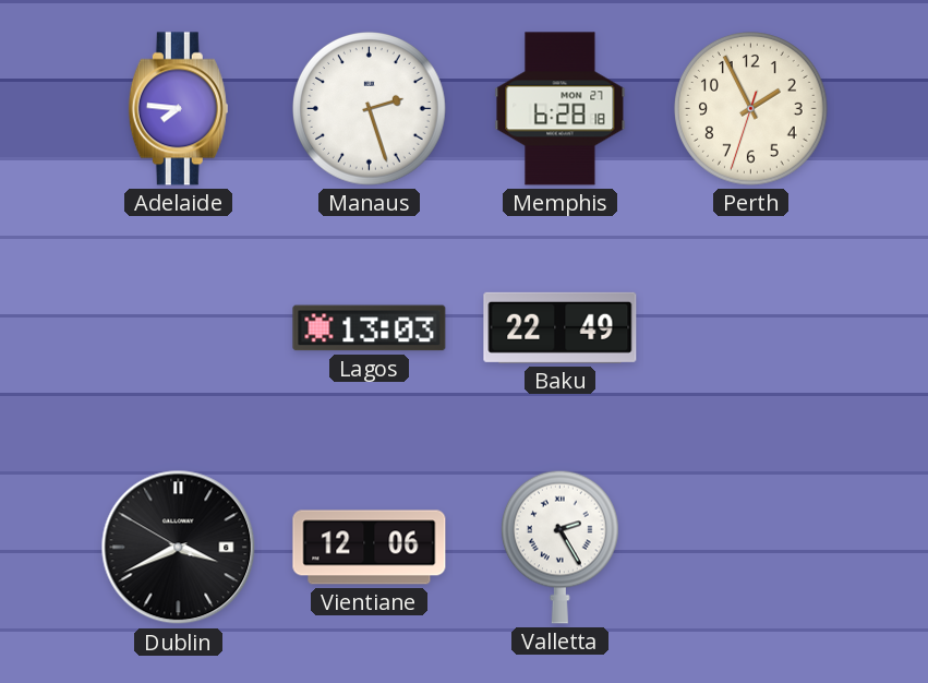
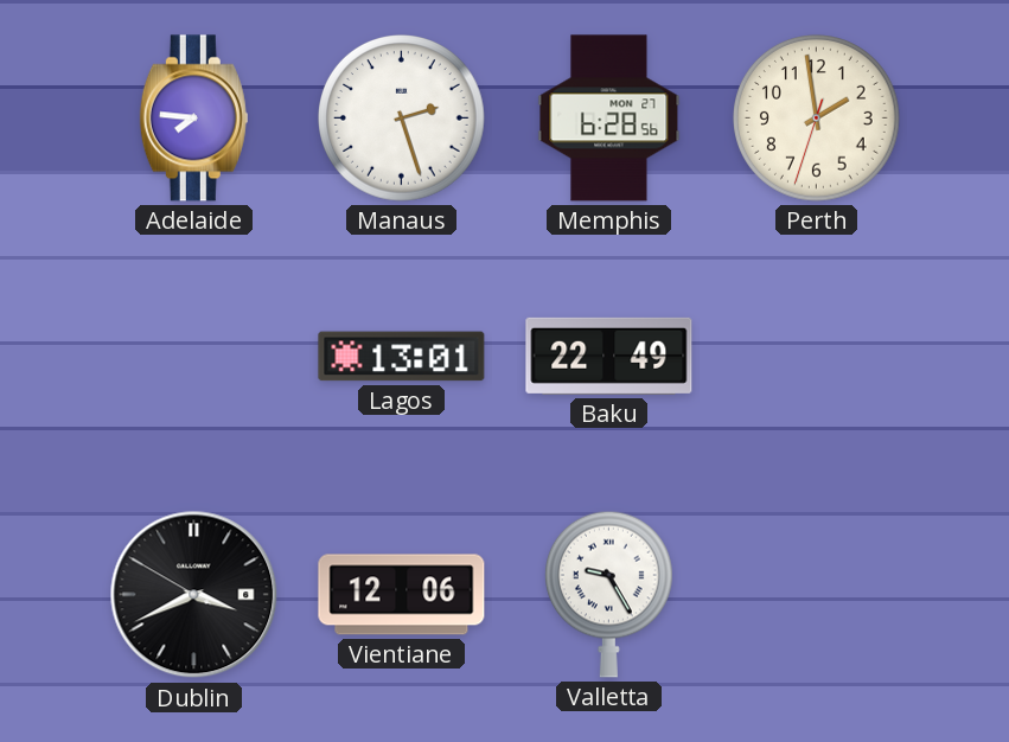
Memphis: 6:28:18 -> 6:28:56 (609, 119)
Perth: 1:55 -> 1:58 (817, 119)
Lagos: 13:03 -> 13:01 (402, 357)
Valletta: 2:25 -> 9:25 (608, 594)
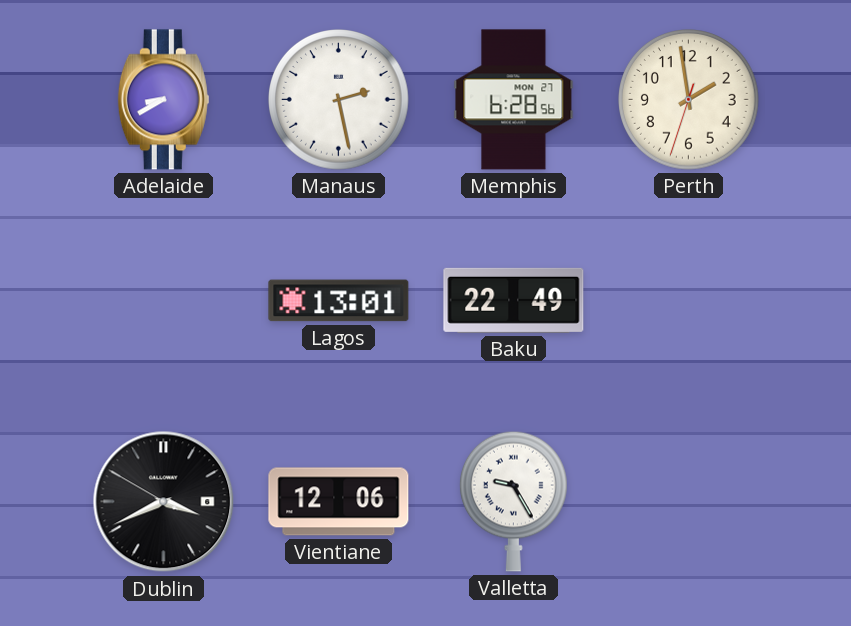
Adelaide: 7:46 -> 8:40 (163, 100)
Manaus: 2:27 -> 2:28 (339, 100)
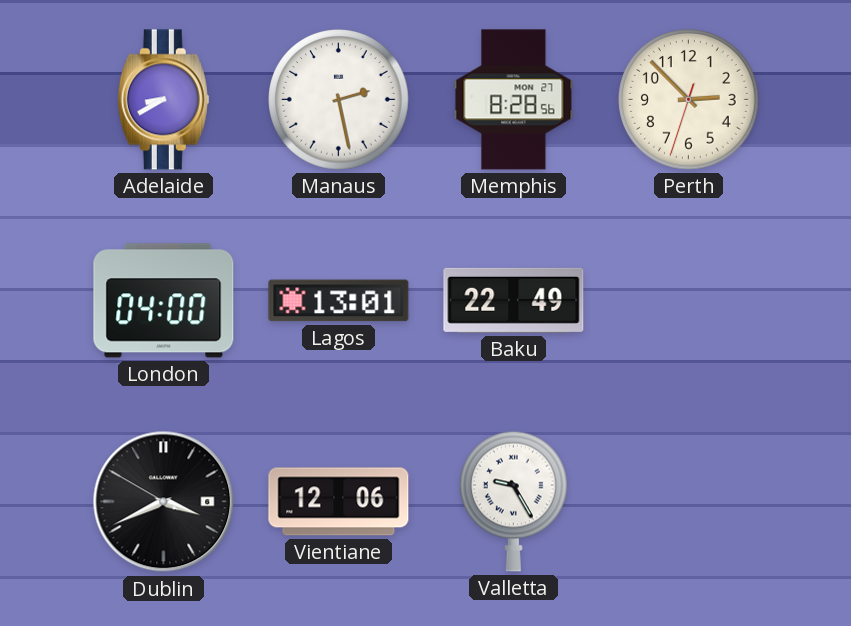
Memphis: 6:28 -> 8:28 (514, 100)
Perth: 1:58 -> 2:52 (689, 100)
London: none -> 04:00 (164, 301)
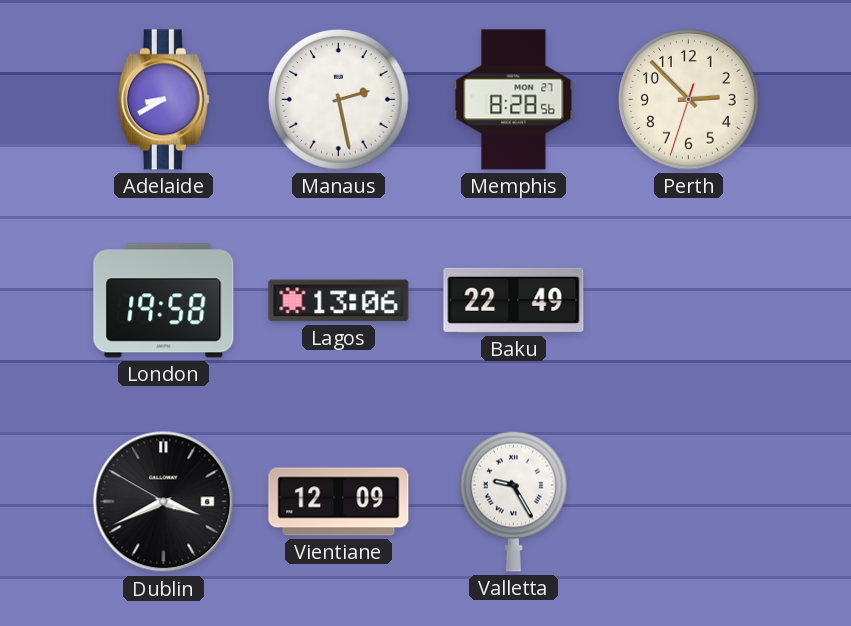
London: 04:00 -> 19:58 (164, 301)
Lagos: 13:01 -> 13:06 (339, 301)
Vientiane: 12:06 -> 12:09 (339, 502)
